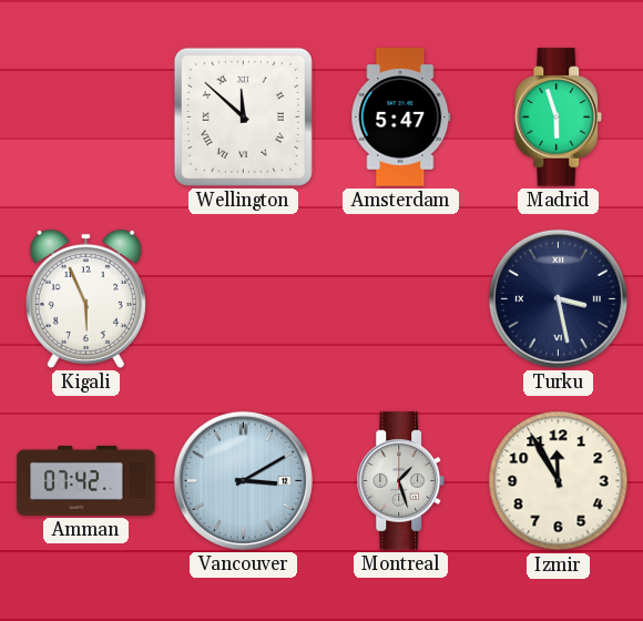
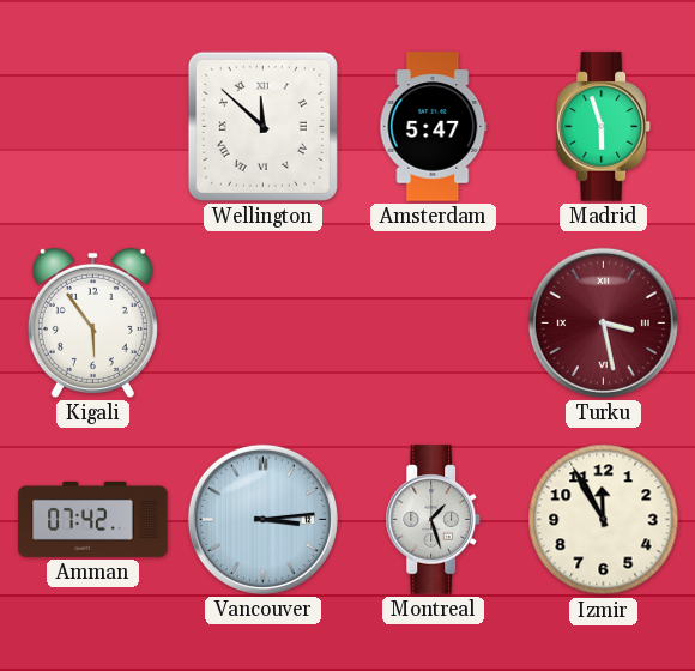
Kigali: 5:56 -> 5:54 (92, 322)
Turku dial: navy -> burgundy (603, 322)
Vancouver: 3:10 -> 3:14 (262, 519)
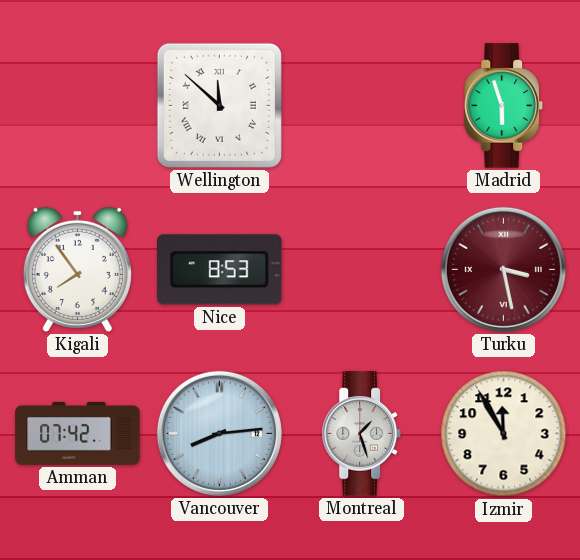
Amsterdam: 5:47 -> none (434, 127)
Kigali: 5:54 -> 7:54 (77, 269)
Nice: none -> 8:53 (220, 270)
Vancouver: 3:14 -> 8:14 (219, 433)
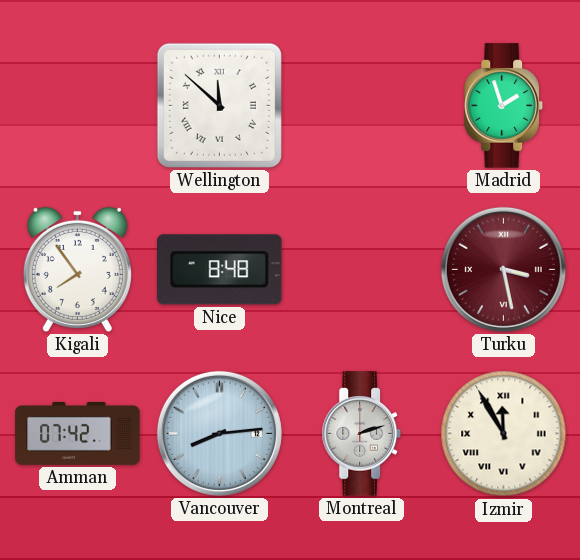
Madrid: 5:57 -> 1:57 (503, 106)
Nice: 8:53 -> 8:48 (220, 270)
Montreal: 1:27 -> 2:12 (361, 434)
Izmir numerals: Arabic -> Roman (504, 434)
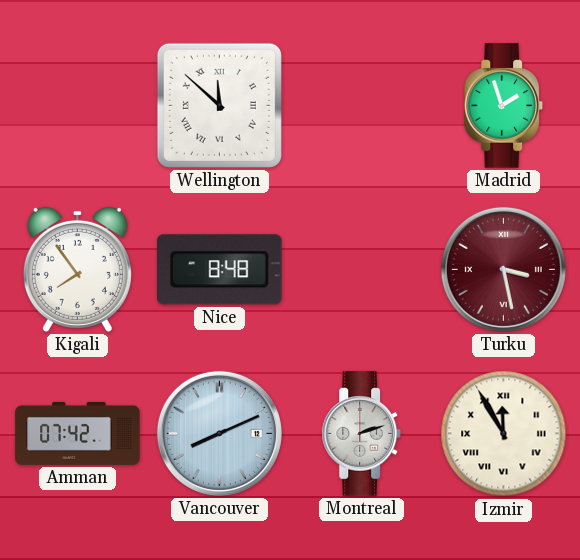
Vancouver: 8:14 -> 8:11 (219, 433)
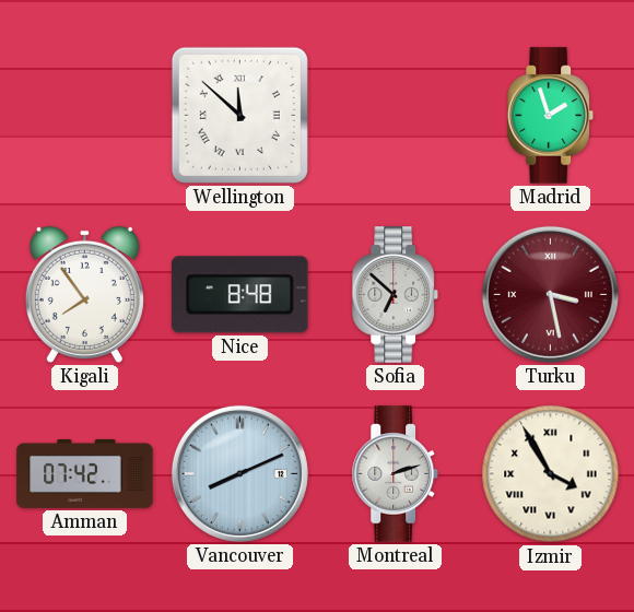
Sofia: none -> 6:52 (395, 295)
Izmir: 11:55 -> 3:55 (551, 474)
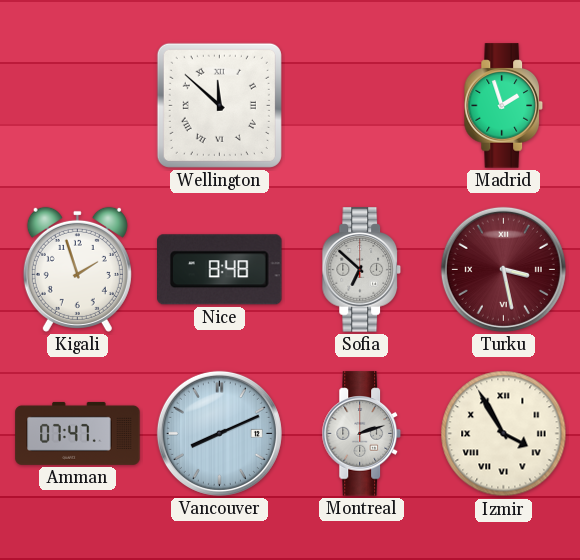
Kigali: 7:54 -> 1:57 (77, 269)
Amman: 07:42 -> 07:47 (78, 433)
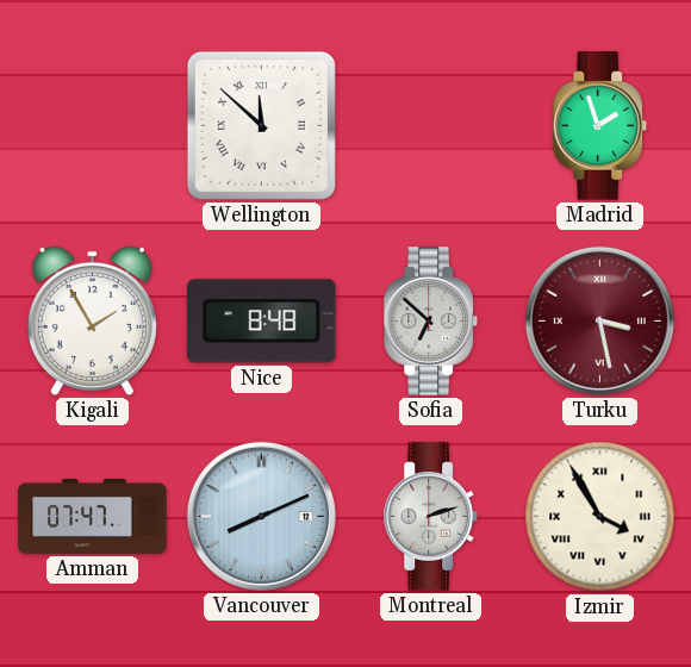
Kigali: 1:57 -> 1:55 (92, 320)
